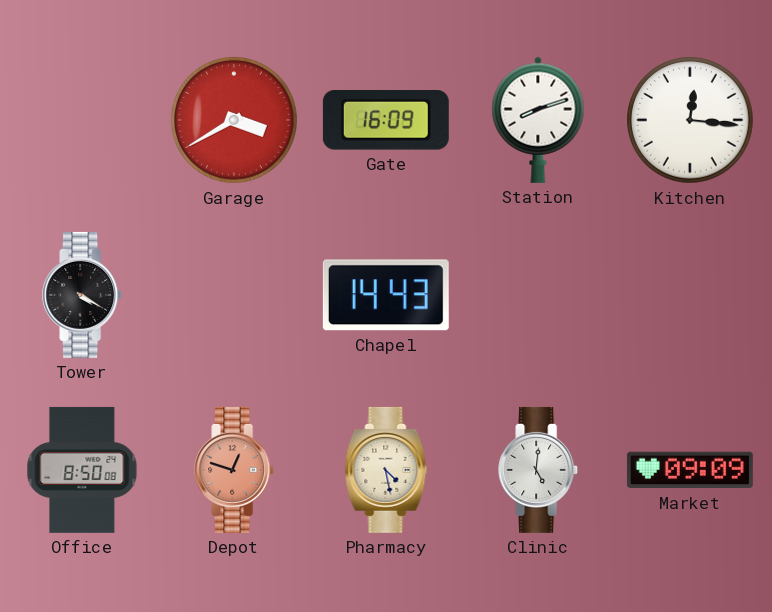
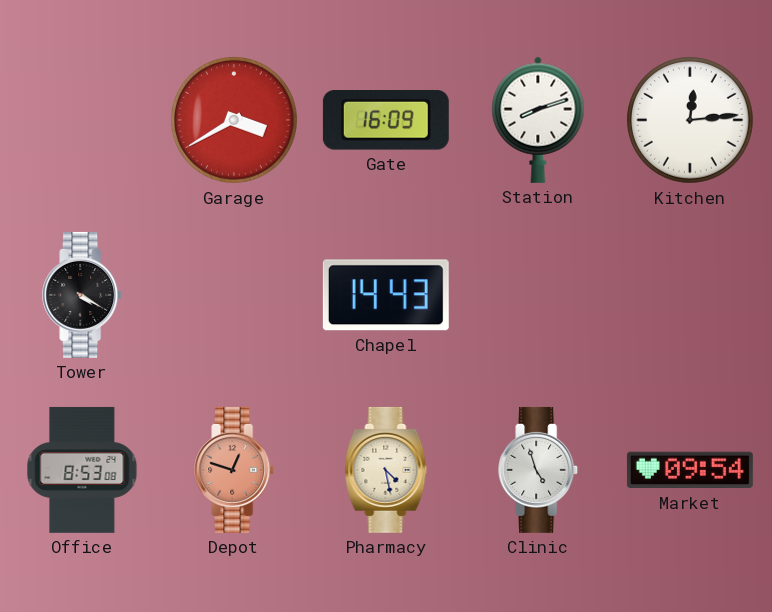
Kitchen: 12:16 -> 12:14 (691, 121)
Office: 8:50 -> 8:53 (82, 470)
Clinic: 5:01 -> 4:57 (539, 470)
Market: 09:09 -> 09:54 (690, 470)
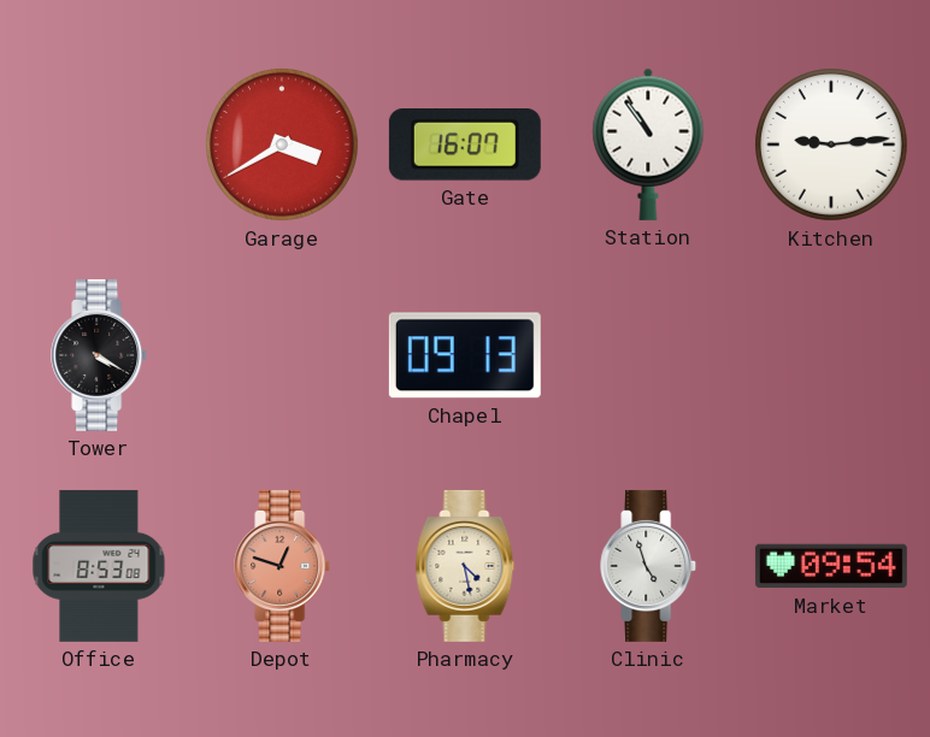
Gate: 16:09 -> 16:07 (465, 146)
Station: 8:12 -> 10:54 (648, 145)
Kitchen: 12:14 -> 9:14 (832, 146)
Chapel: 14:43 -> 09:13 (465, 355)
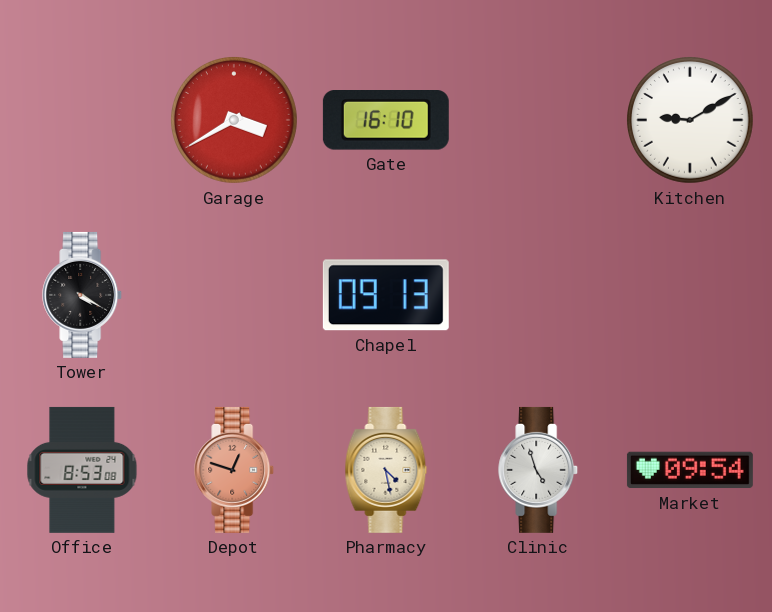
Gate: 16:07 -> 16:10 (386, 121)
Station: 10:54 -> none (648, 145)
Kitchen: 9:14 -> 9:10 (691, 121)
